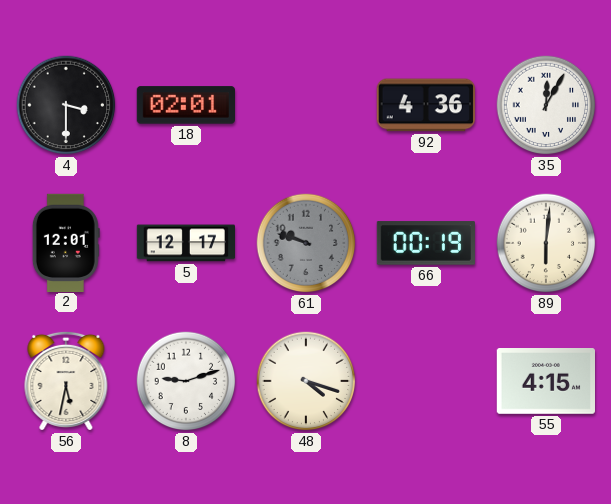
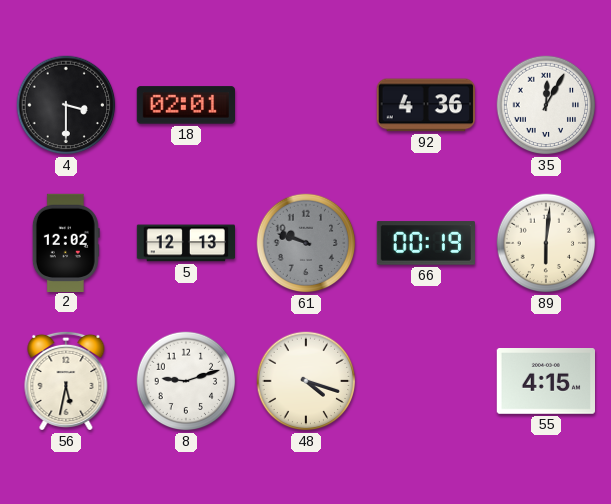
2: 12:01 -> 12:02 (66, 242)
5: 12:17 -> 12:13 (185, 243)
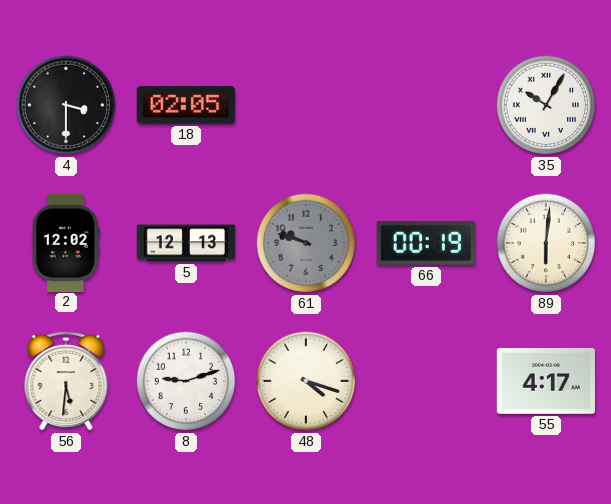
18: 02:01 -> 02:05 (185, 105)
92: 4:36 -> none (426, 105)
35: 12:05 -> 10:05 (546, 105)
56: 5:32 -> 5:31 (66, 381)
55: 4:15 -> 4:17 (545, 382)
